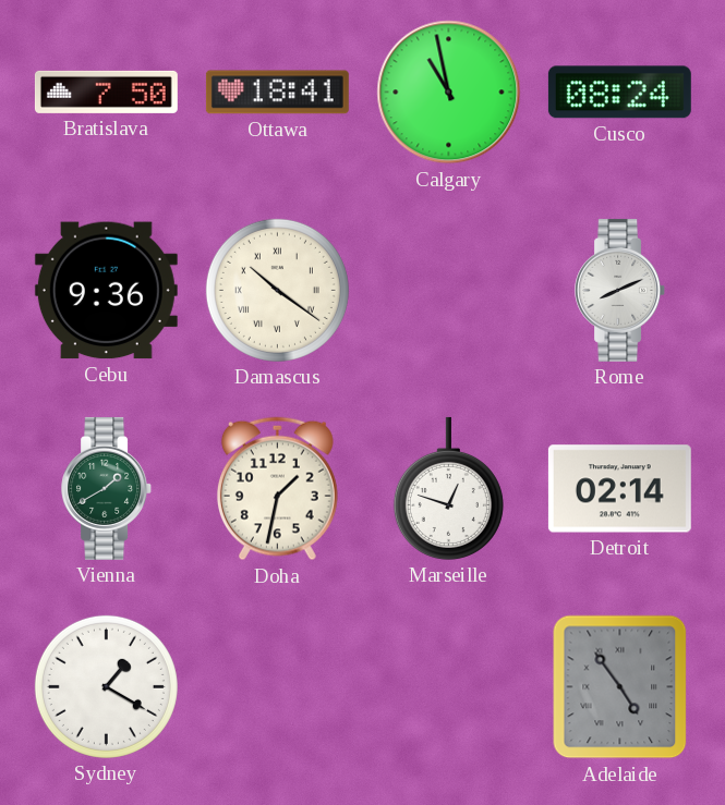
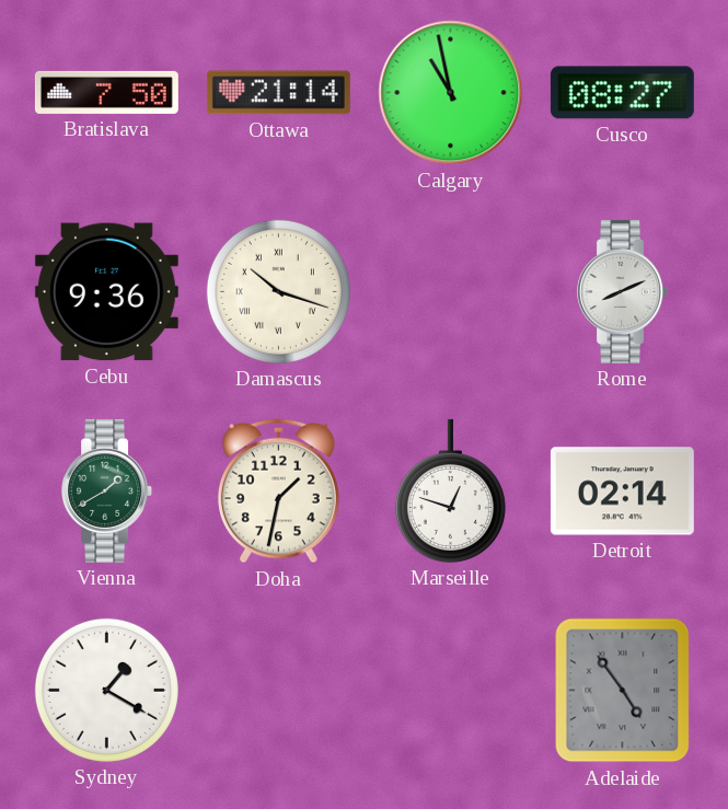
Ottawa: 18:41 -> 21:14 (278, 93)
Cusco: 08:24 -> 08:27 (622, 93)
Damascus: 10:21 -> 10:18 (278, 291)
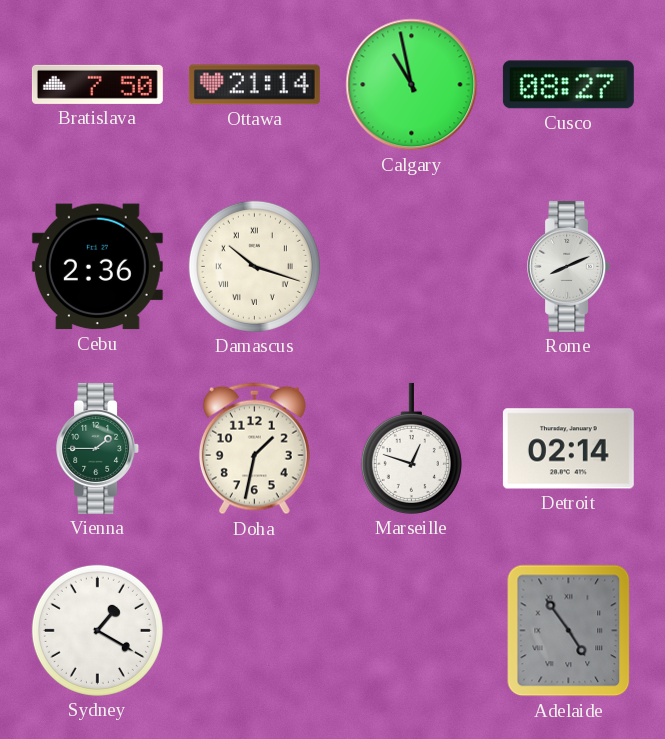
Cebu: 9:36 -> 2:36 (97, 267)
Vienna: 1:40 -> 1:45 (98, 448)
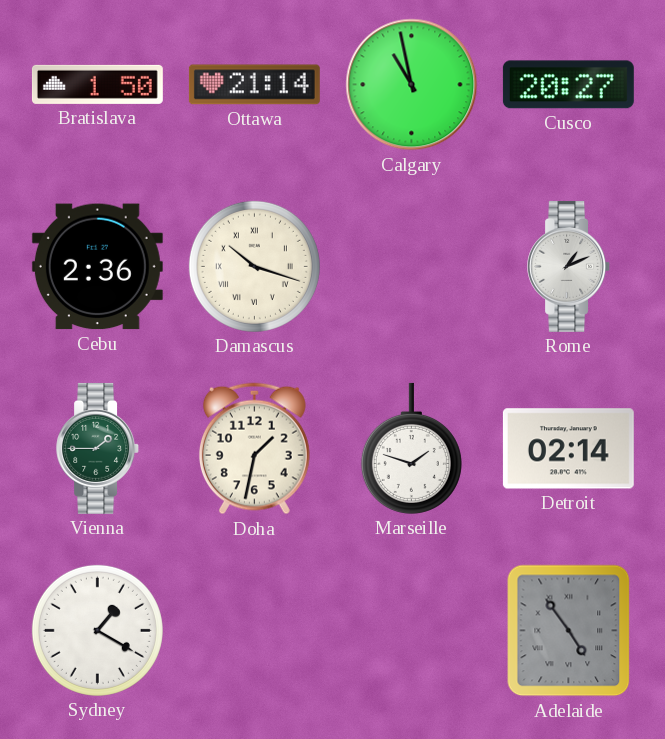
Bratislava: 7:50 -> 1:50 (97, 84)
Cusco: 08:27 -> 20:27 (568, 85)
Rome: 8:11 -> 1:11 (569, 266)
Marseille: 12:48 -> 1:48 (411, 448)
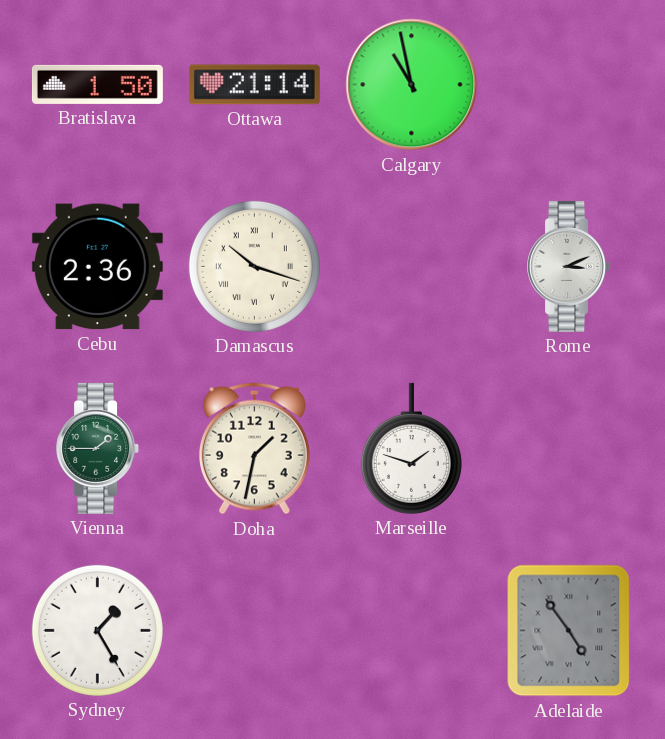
Cusco: 20:27 -> none (568, 85)
Rome: 1:11 -> 3:11 (569, 266)
Detroit: 02:14 -> none (568, 449)
Sydney: 1:20 -> 1:25 (97, 630)
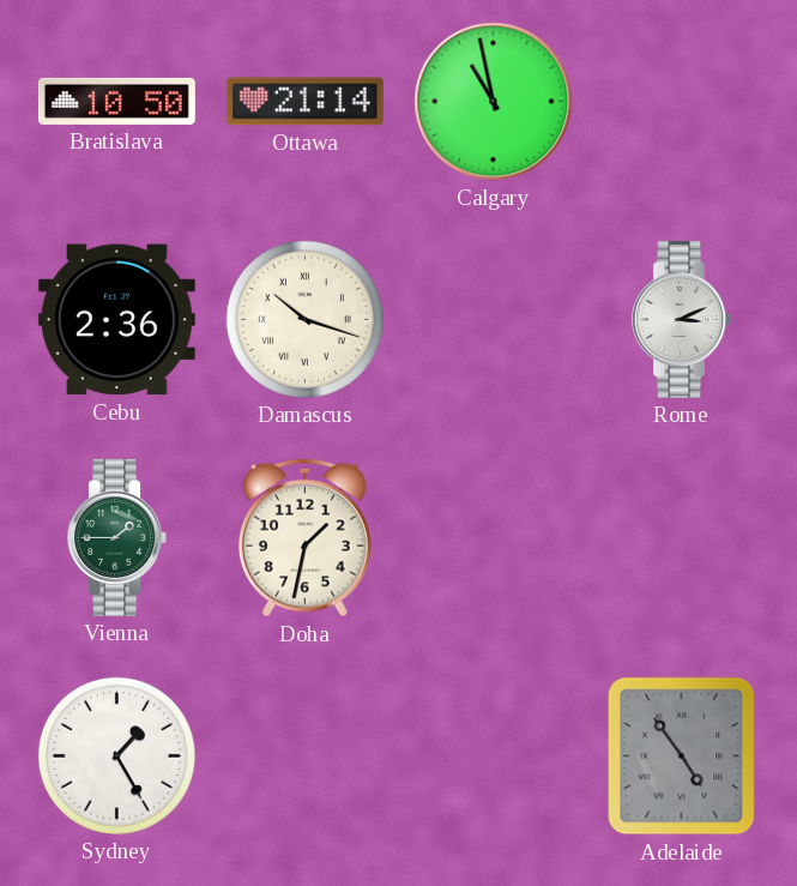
Bratislava: 1:50 -> 10:50 (116, 101)
Marseille: 1:48 -> none (411, 448)
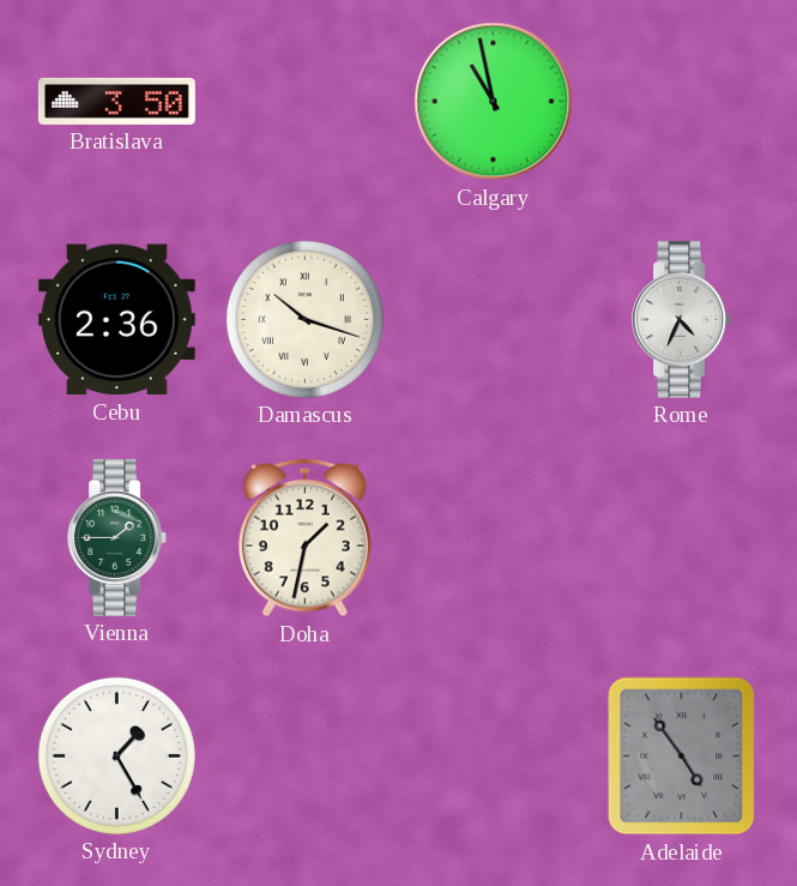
Bratislava: 10:50 -> 3:50 (116, 101)
Ottawa: 21:14 -> none (304, 102)
Rome: 3:11 -> 4:34 (682, 319)
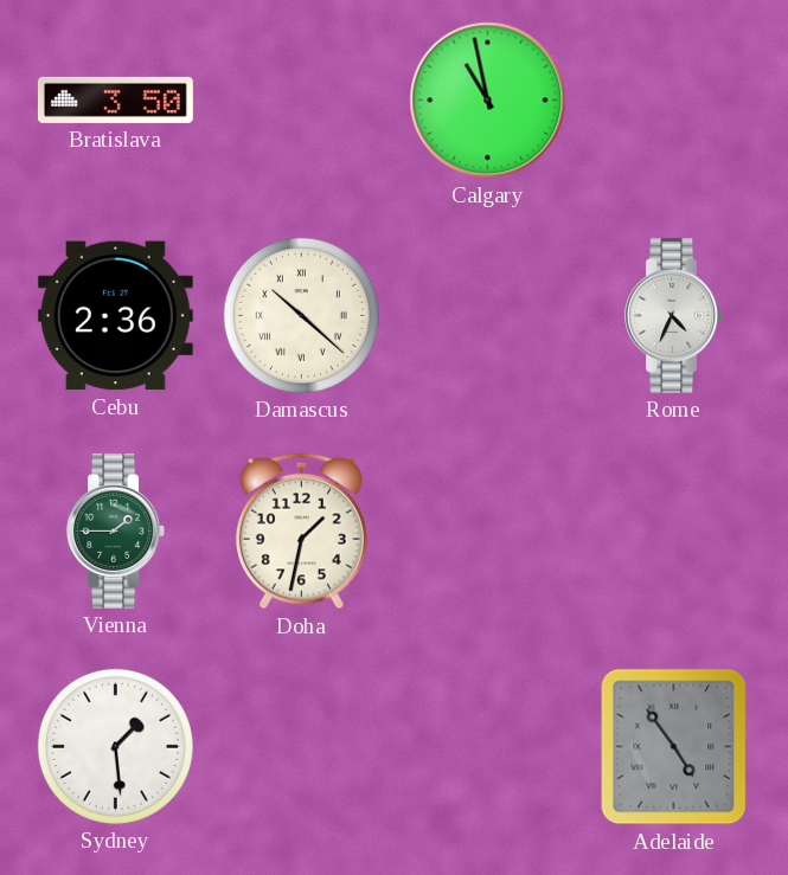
Damascus: 10:18 -> 10:22 (301, 315)
Sydney: 1:25 -> 1:29 (115, 746)
